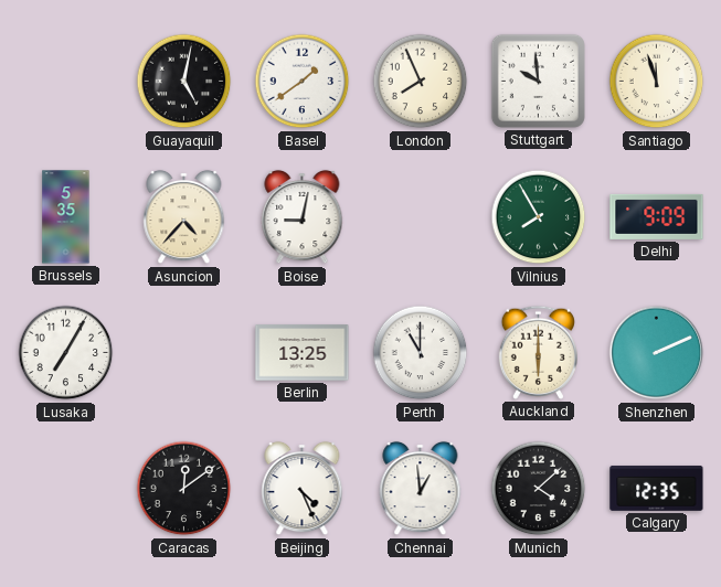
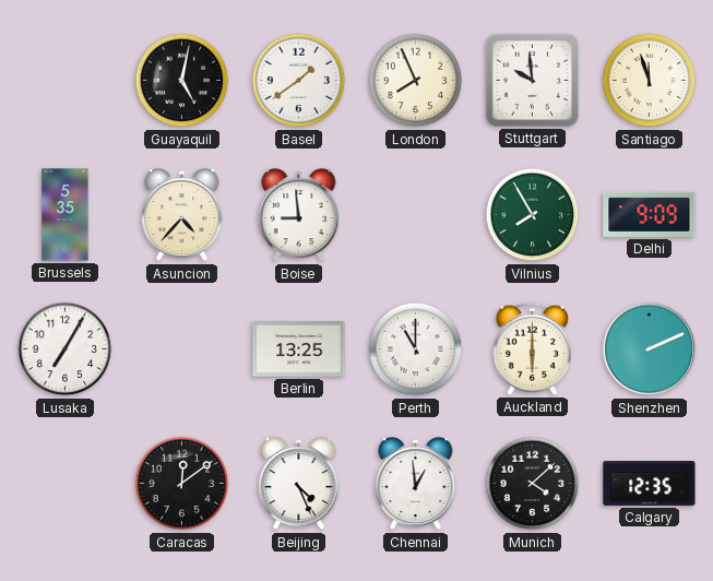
Boise: 9:02 -> 8:59 (299, 215)
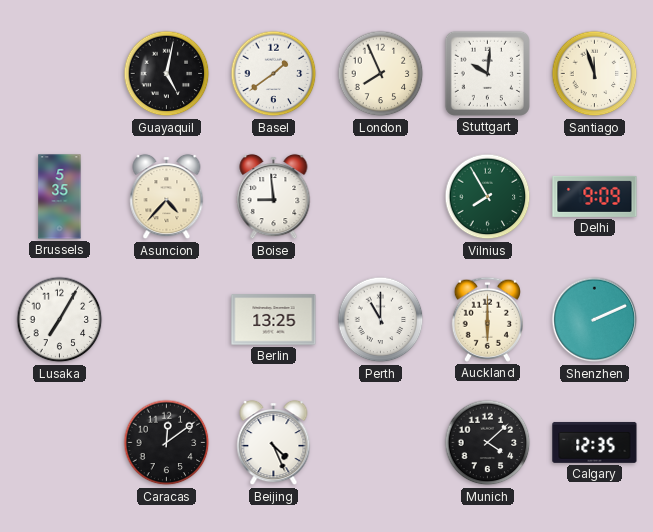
Stuttgart: 9:59 -> 10:01 (487, 73)
Chennai: 12:59 -> none (416, 484)
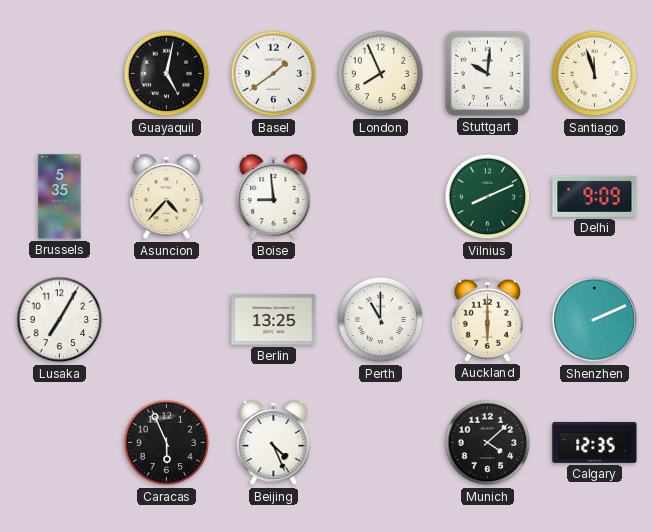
Vilnius: 7:55 -> 8:11 (488, 197)
Caracas: 12:09 -> 5:56 (167, 443)
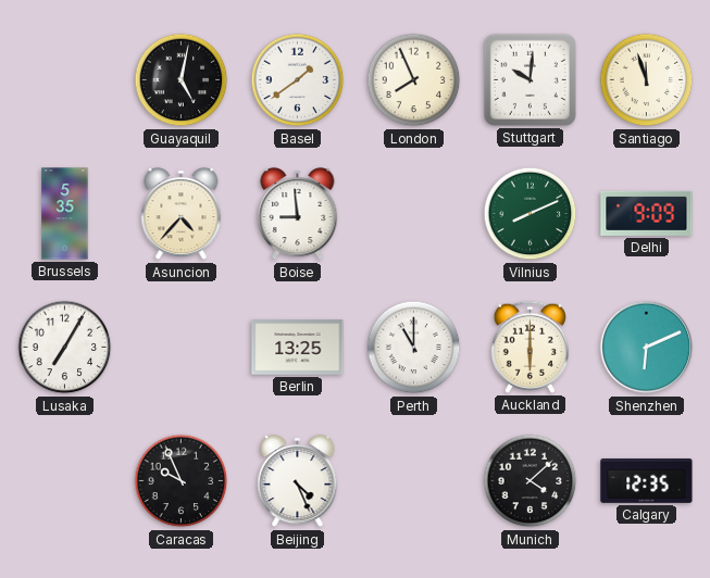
Shenzhen: 2:11 -> 6:11 (647, 348)
Caracas: 5:56 -> 9:56 (182, 481)
